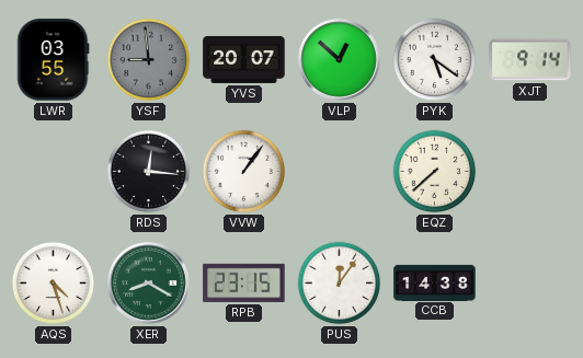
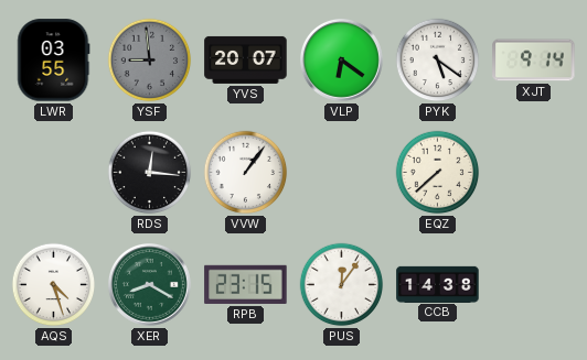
VLP: 12:52 -> 6:21 (341, 59)
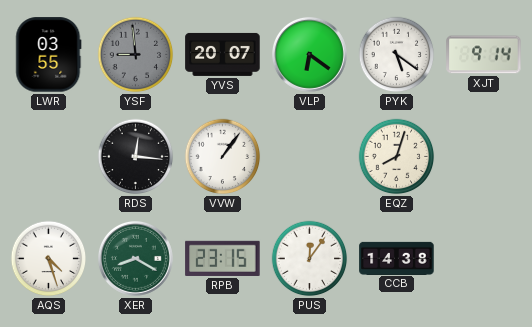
EQZ: 7:38 -> 8:03 (397, 157)
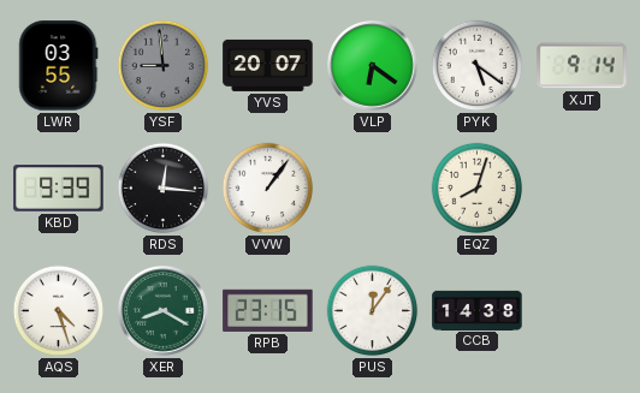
KBD: none -> 9:39 (59, 189)
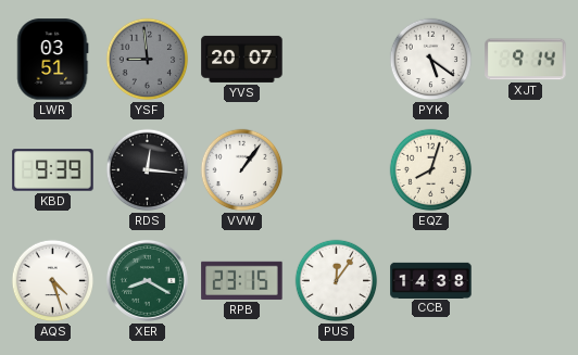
LWR: 03:55 -> 03:51 (53, 60)
VLP: 6:21 -> none (372, 65)
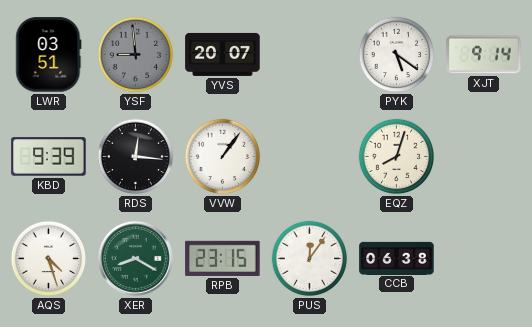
CCB: 14:38 -> 06:38 (397, 258)
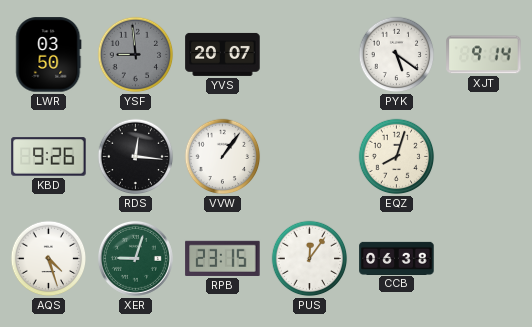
LWR: 03:51 -> 03:50 (49, 55)
KBD: 9:39 -> 9:26 (49, 157)
XER: 8:20 -> 9:03 (135, 258)
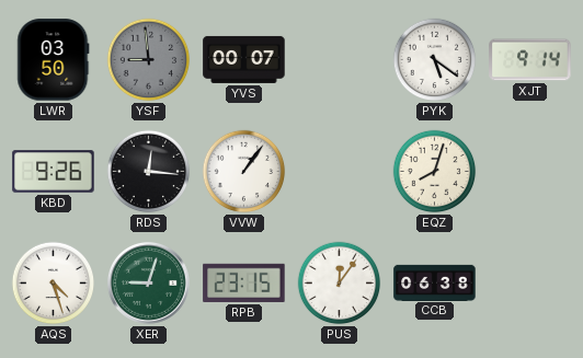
YVS: 20:07 -> 00:07 (244, 59)
